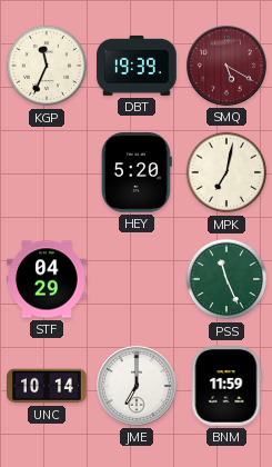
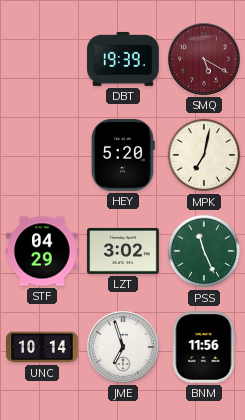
KGP: 11:34 -> none (47, 66)
LZT: none -> 3:02 (123, 251)
JME: 7:00 -> 6:57 (124, 348)
BNM: 11:59 -> 11:56 (204, 347)
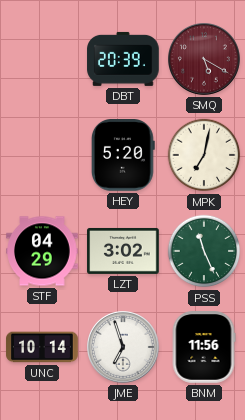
DBT: 19:39 -> 20:39 (123, 59)
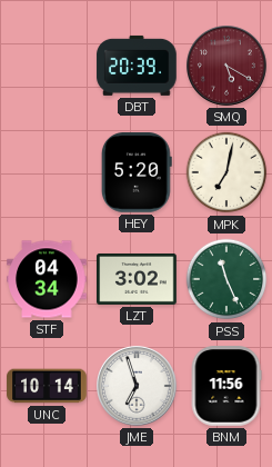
STF: 04:29 -> 04:34 (47, 279)
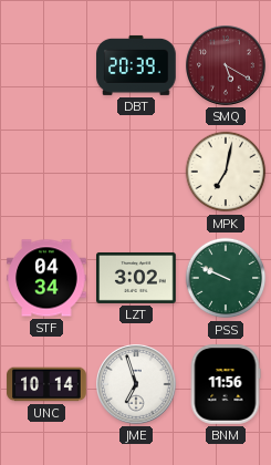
HEY: 5:20 -> none (137, 173)
PSS: 11:26 -> 9:49 (226, 278)
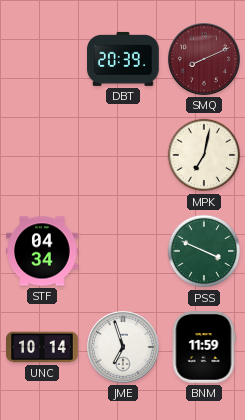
SMQ: 5:20 -> 8:11 (205, 60)
LZT: 3:02 -> none (136, 278)
PSS: 9:49 -> 3:49 (204, 251)
BNM: 11:56 -> 11:59 (204, 347)
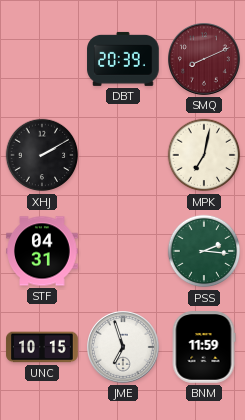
XHJ: none -> 2:10 (42, 155)
STF: 04:34 -> 04:31 (42, 251)
PSS: 3:49 -> 2:16 (204, 251)
UNC: 10:14 -> 10:15 (42, 347)
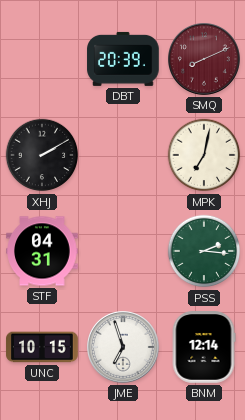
BNM: 11:59 -> 12:14 (204, 347)
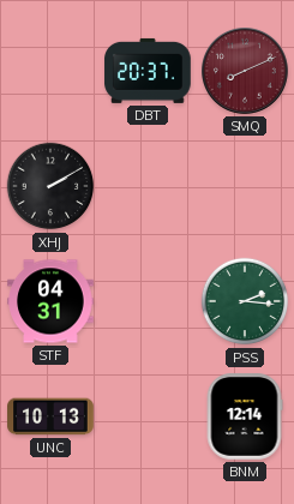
DBT: 20:39 -> 20:37 (148, 71)
MPK: 7:02 -> none (204, 155)
UNC: 10:15 -> 10:13 (50, 416)
JME: 6:57 -> none (124, 348)
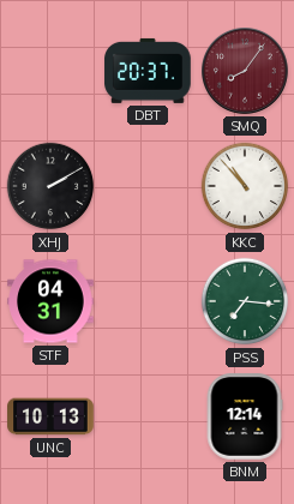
SMQ: 8:11 -> 8:06 (246, 72)
KKC: none -> 10:53 (245, 186)
PSS: 2:16 -> 7:16 (245, 301)
